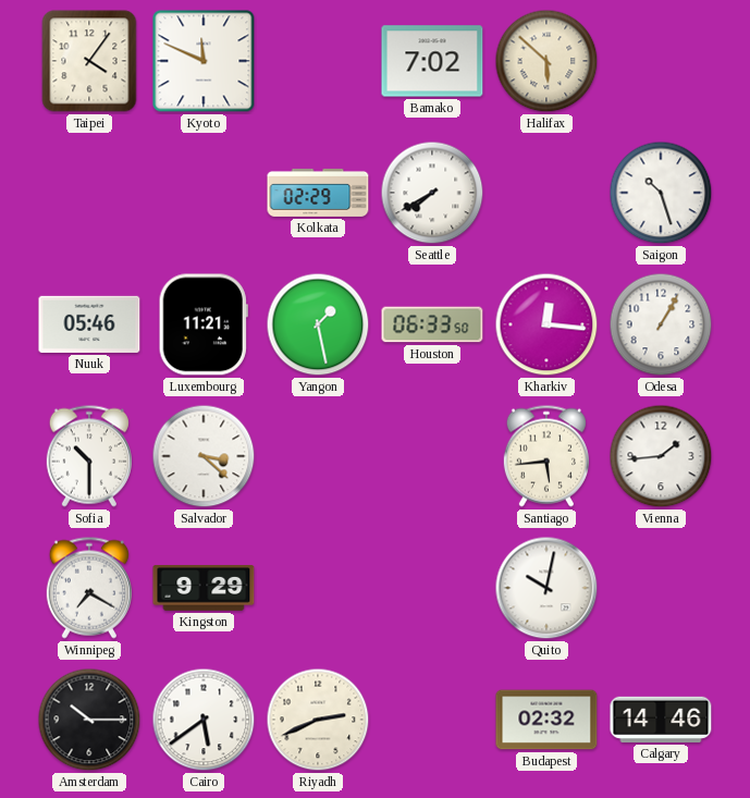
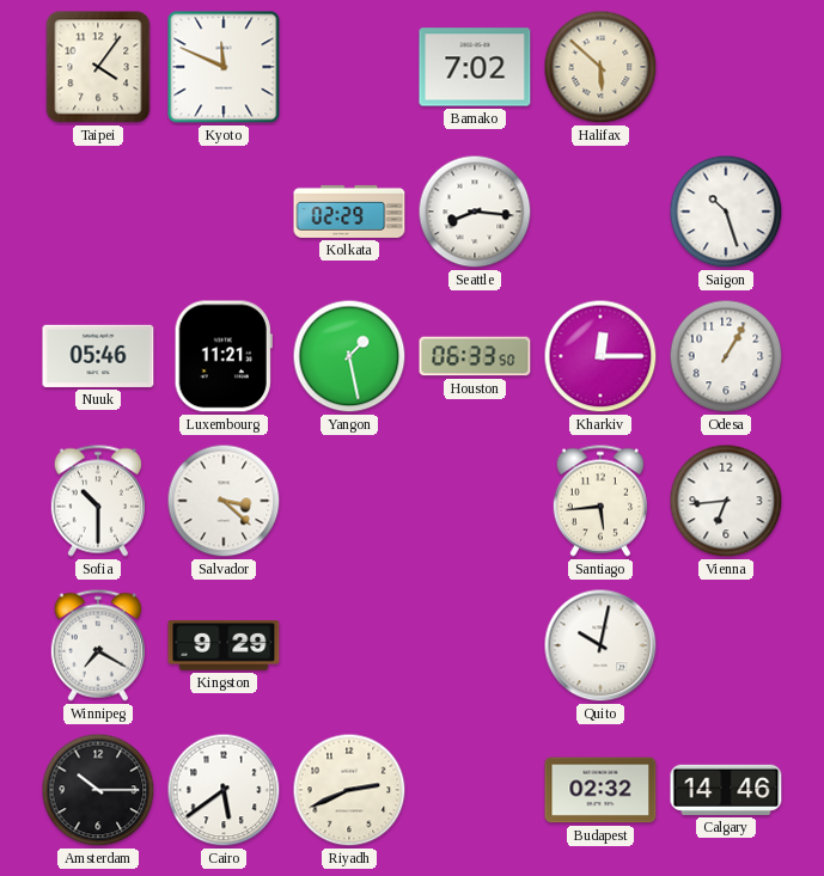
Seattle: 7:40 -> 8:16 (475, 212)
Kharkiv: 12:16 -> 12:15 (600, 356)
Vienna: 1:44 -> 6:44 (726, 501)
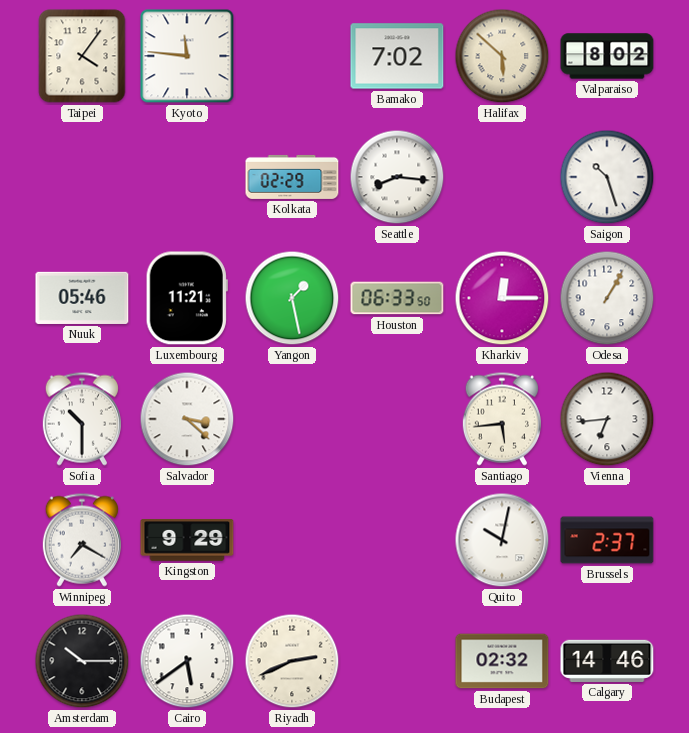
Kyoto: 11:49 -> 11:46 (187, 56)
Valparaiso: none -> 8:02 (607, 56)
Brussels: none -> 2:37 (607, 540)
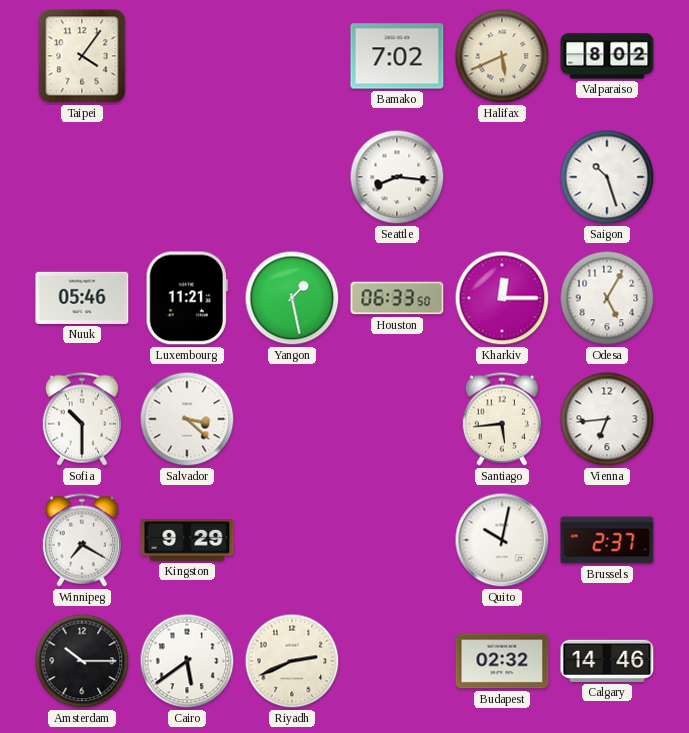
Kyoto: 11:46 -> none (187, 56)
Halifax: 5:52 -> 5:41 (502, 56)
Kolkata: 02:29 -> none (292, 177)
Odesa: 1:05 -> 5:05 (607, 298)
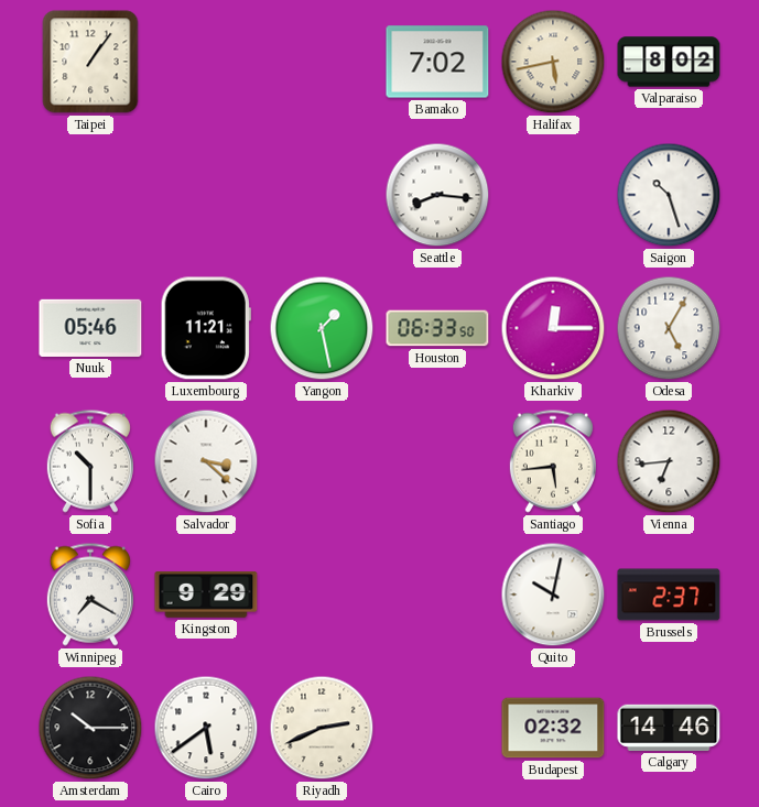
Taipei: 4:06 -> 1:06 (90, 62)
Halifax: 5:41 -> 5:43 (553, 62)
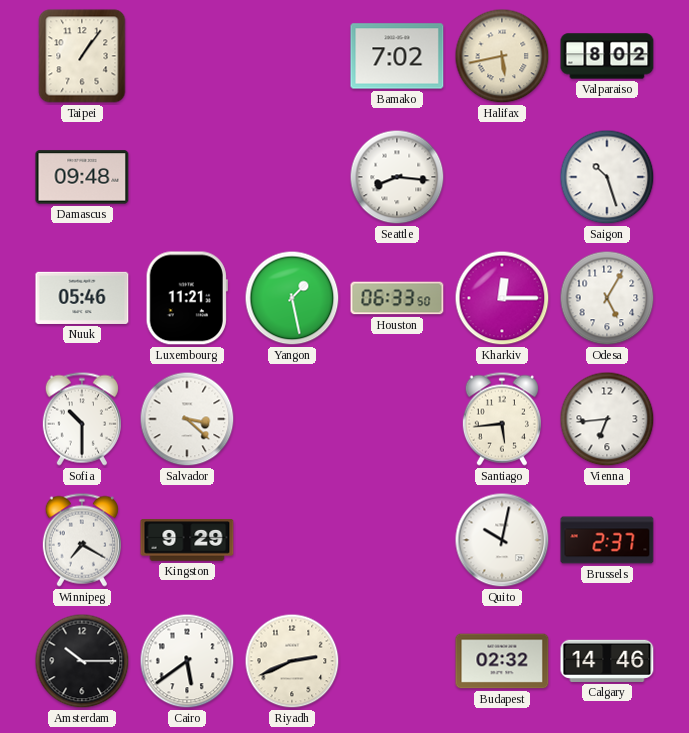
Damascus: none -> 09:48 (82, 177)
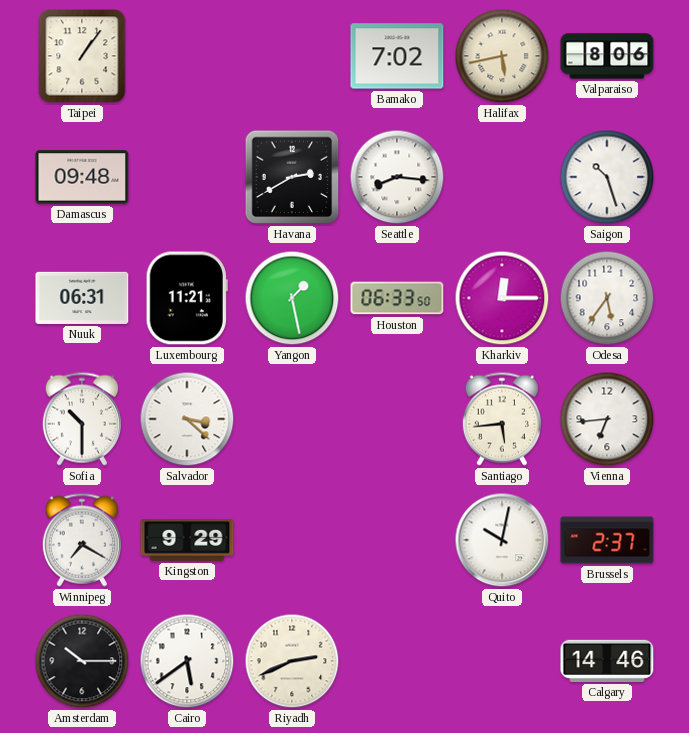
Valparaiso: 8:02 -> 8:06 (607, 56)
Havana: none -> 2:40 (292, 177)
Nuuk: 05:46 -> 06:31 (82, 298)
Odesa: 5:05 -> 5:36 (607, 298)
Budapest: 02:32 -> none (502, 661)
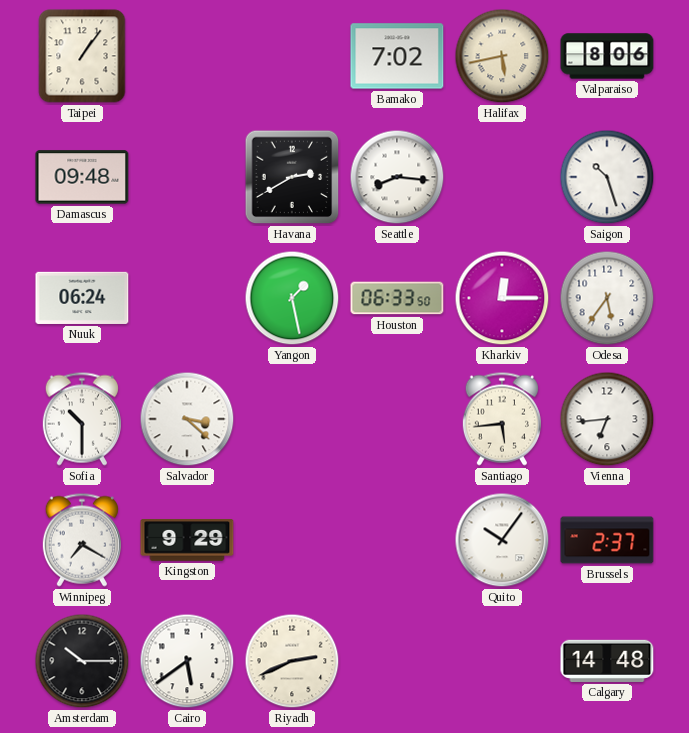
Nuuk: 06:31 -> 06:24 (82, 298)
Luxembourg: 11:21 -> none (187, 298)
Quito: 10:02 -> 10:06 (502, 540)
Calgary: 14:46 -> 14:48 (607, 661)
